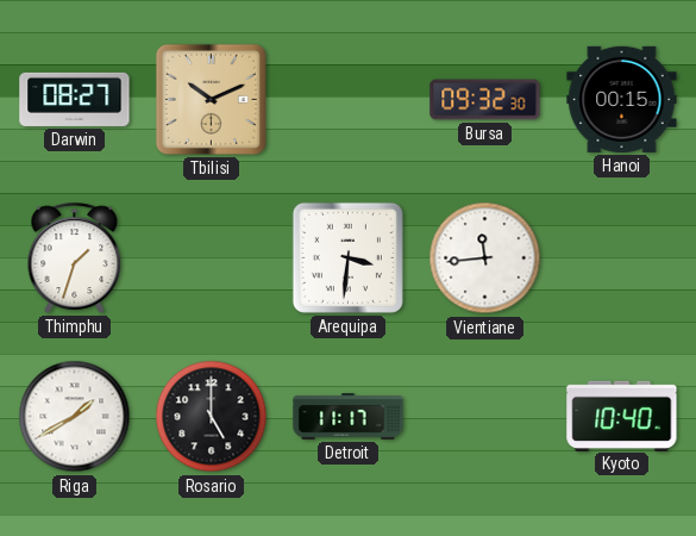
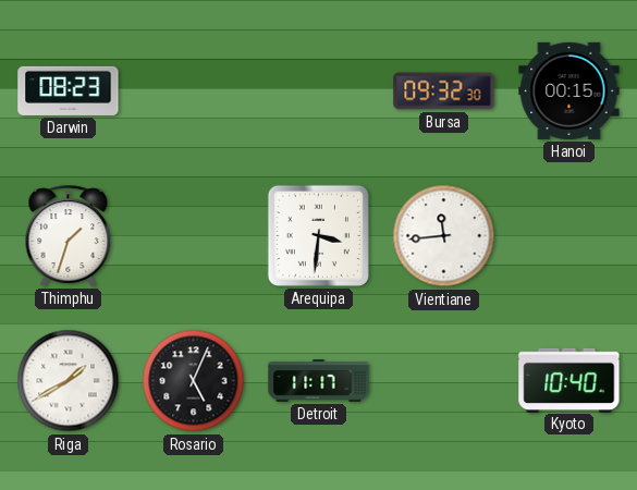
Darwin: 08:27 -> 08:23 (69, 90)
Tbilisi: 10:11 -> none (211, 99)
Rosario: 5:00 -> 5:04 (194, 381)
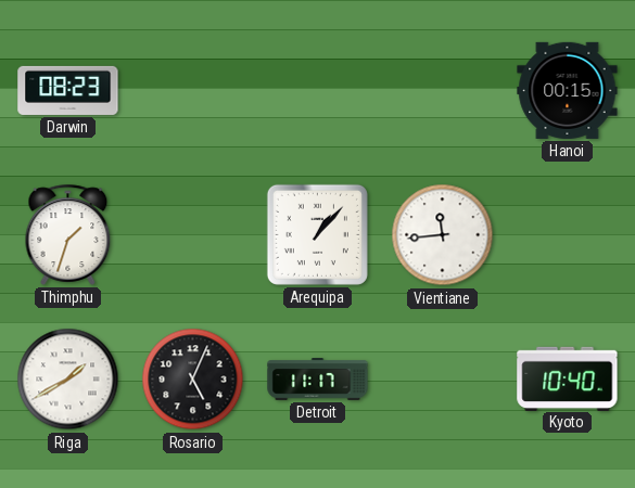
Bursa: 09:32 -> none (444, 91)
Arequipa: 3:31 -> 1:07 (317, 234)
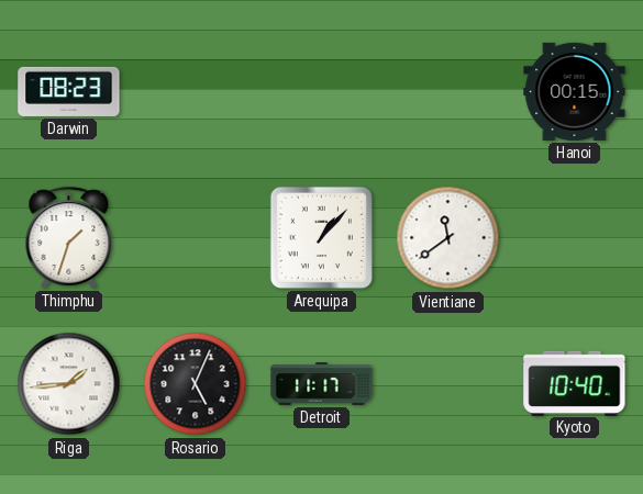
Vientiane: 11:44 -> 11:39 (448, 238)
Riga: 1:40 -> 1:44 (69, 384)
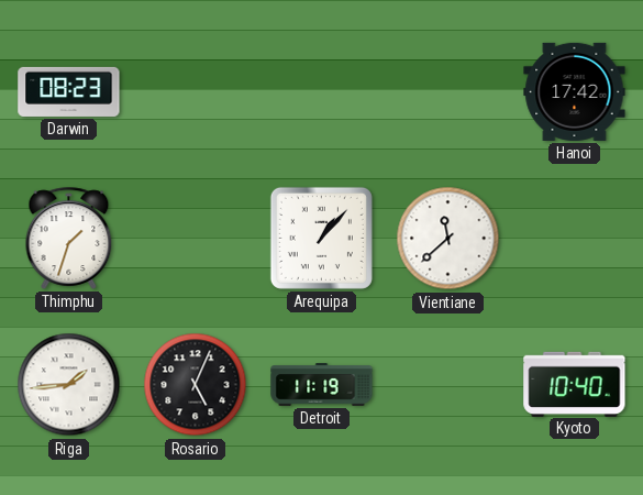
Hanoi: 00:15 -> 17:42 (575, 91)
Vientiane: 11:39 -> 11:38 (448, 239)
Detroit: 11:17 -> 11:19 (322, 385)
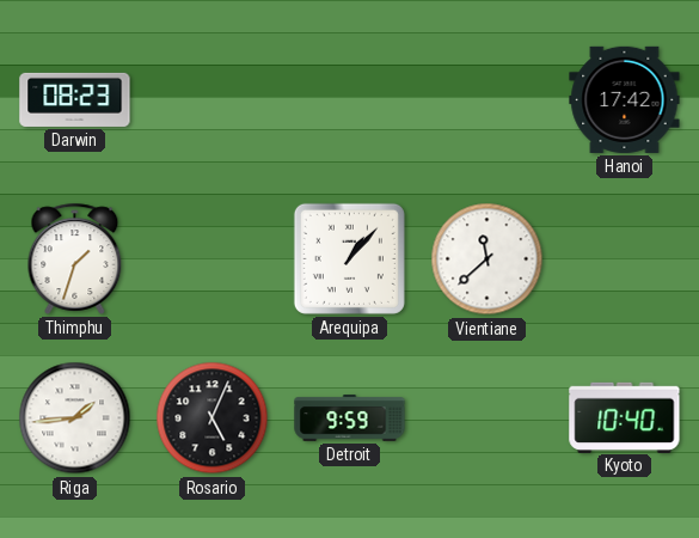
Detroit: 11:19 -> 9:59 (350, 418)
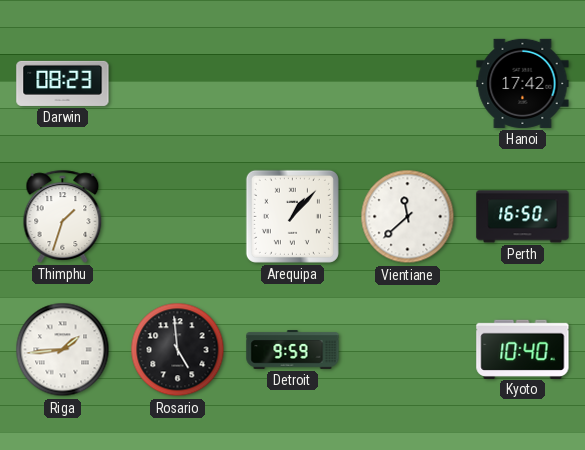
Perth: none -> 16:50 (523, 217)
Rosario: 5:04 -> 4:59 (178, 350)
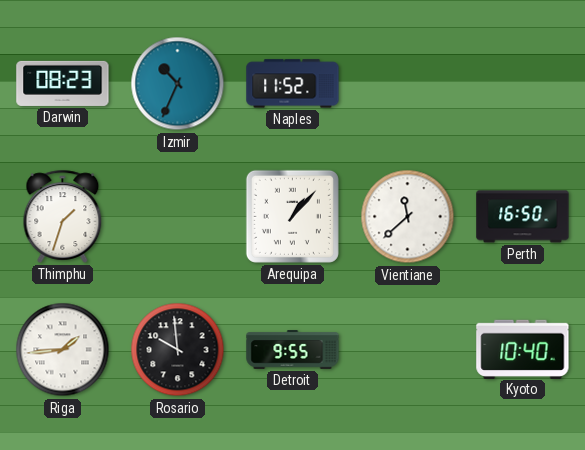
Izmir: none -> 10:34 (178, 84)
Naples: none -> 11:52 (293, 84)
Hanoi: 17:42 -> none (523, 83)
Rosario: 4:59 -> 9:59 (178, 350)
Detroit: 9:59 -> 9:55 (293, 350)
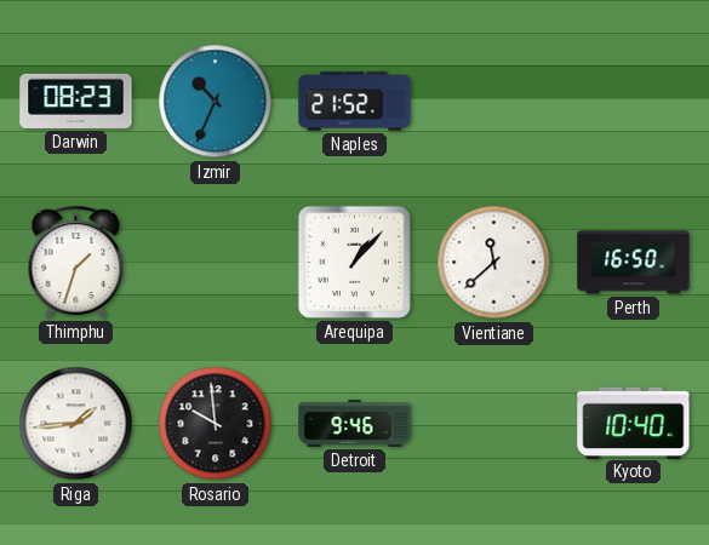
Naples: 11:52 -> 21:52 (355, 102)
Detroit: 9:55 -> 9:46 (355, 424)
